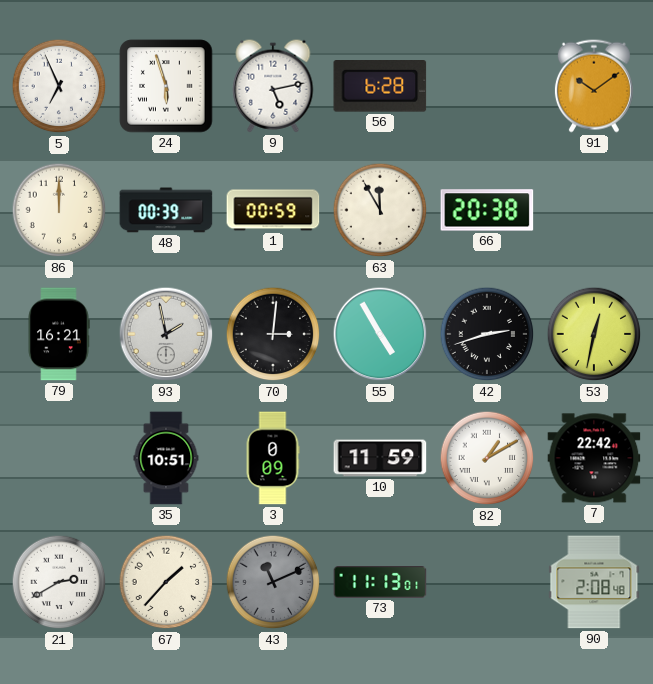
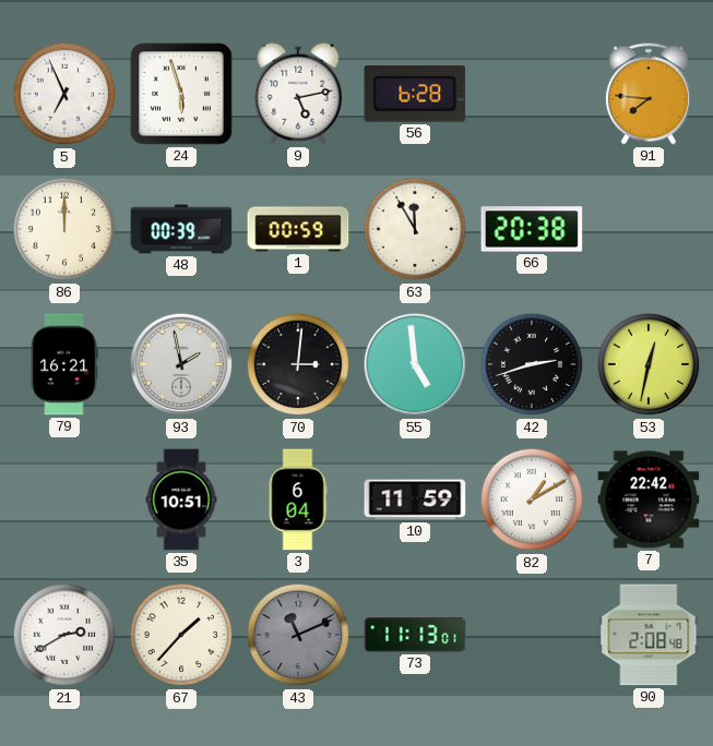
91: 10:09 -> 7:46 (649, 94)
55: 4:55 -> 4:59 (415, 364)
3: 0:09 -> 6:04 (298, 500)
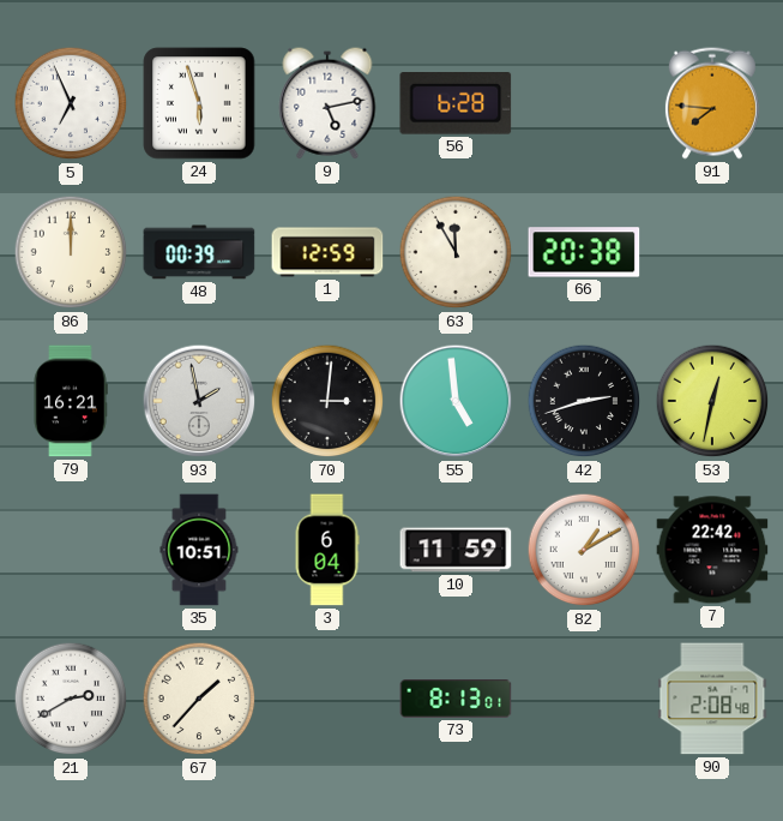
1: 00:59 -> 12:59 (327, 252)
43: 11:11 -> none (298, 635)
73: 11:13 -> 8:13 (456, 700)
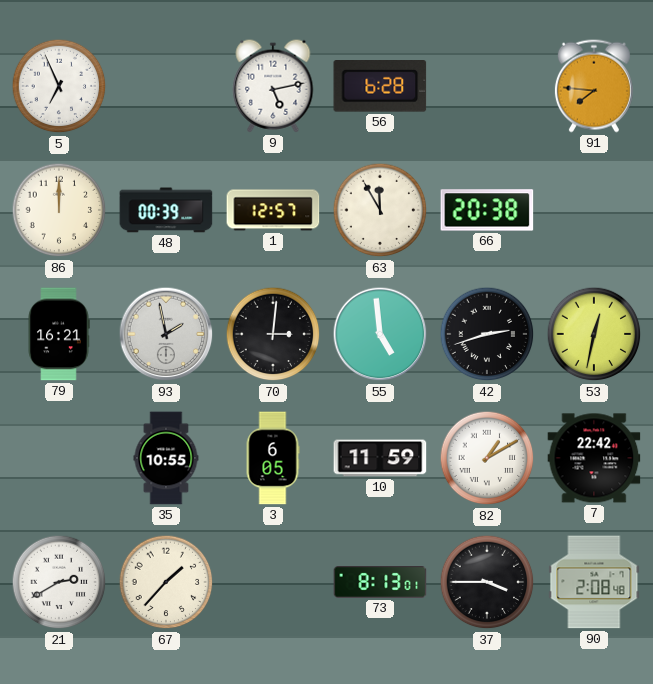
24: 5:57 -> none (199, 103)
1: 12:59 -> 12:57 (273, 210)
35: 10:51 -> 10:55 (166, 458)
3: 6:04 -> 6:05 (273, 458)
37: none -> 3:45 (487, 582)
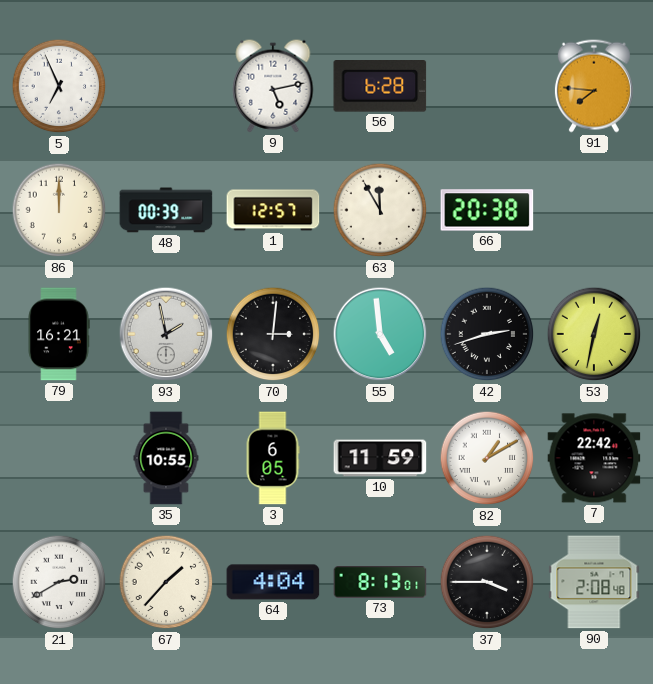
64: none -> 4:04 (273, 582)
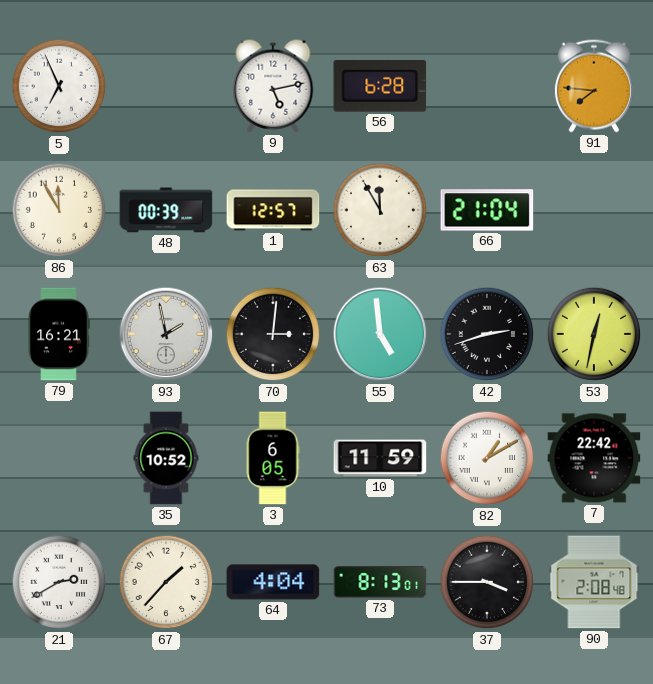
86: 12:00 -> 11:55 (59, 210)
66: 20:38 -> 21:04 (487, 210)
35: 10:55 -> 10:52 (166, 458)
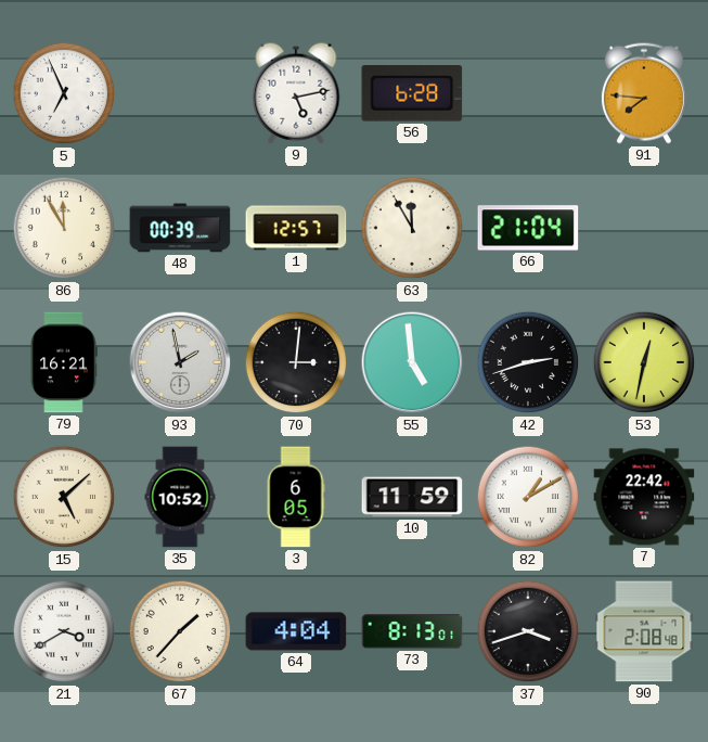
15: none -> 5:08 (64, 497)
21: 2:40 -> 3:40 (64, 631)
37: 3:45 -> 3:42 (528, 631)
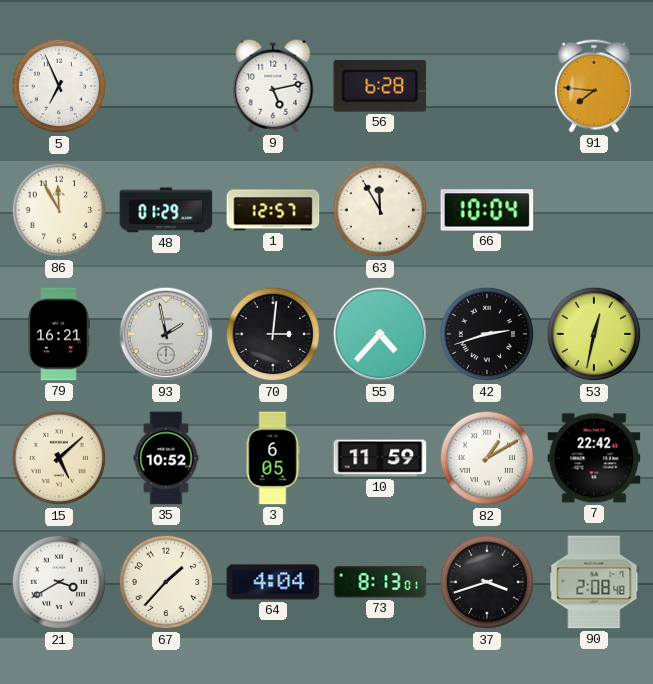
48: 00:39 -> 01:29 (166, 210)
66: 21:04 -> 10:04 (487, 210)
55: 4:59 -> 4:37 (380, 334)
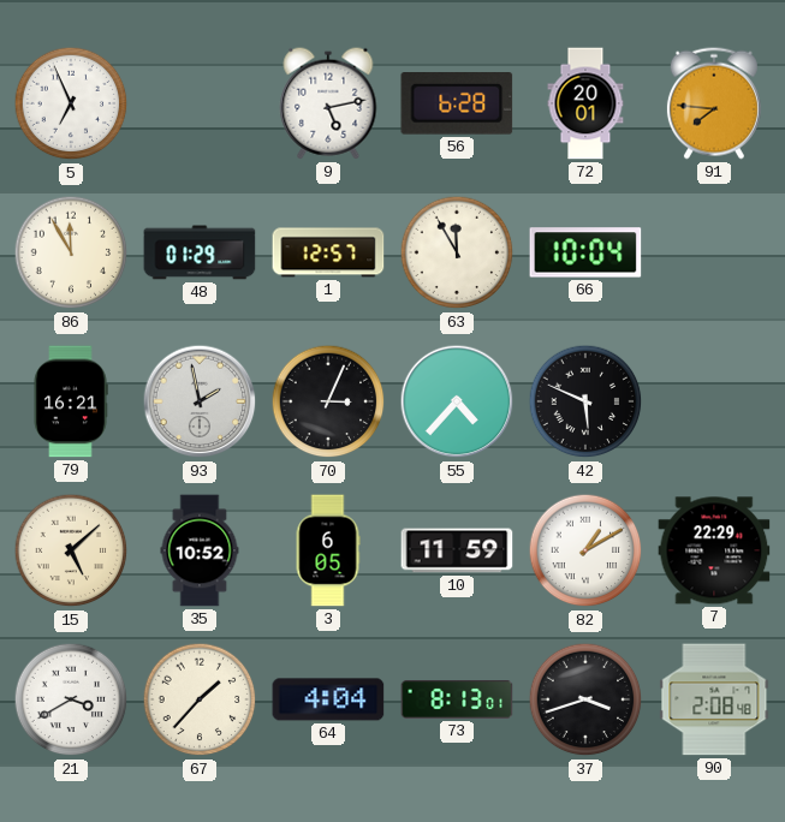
72: none -> 20:01 (585, 103)
70: 3:01 -> 3:04 (328, 401)
42: 2:42 -> 5:49 (585, 401)
53: 12:32 -> none (594, 334)
7: 22:42 -> 22:29 (714, 550)
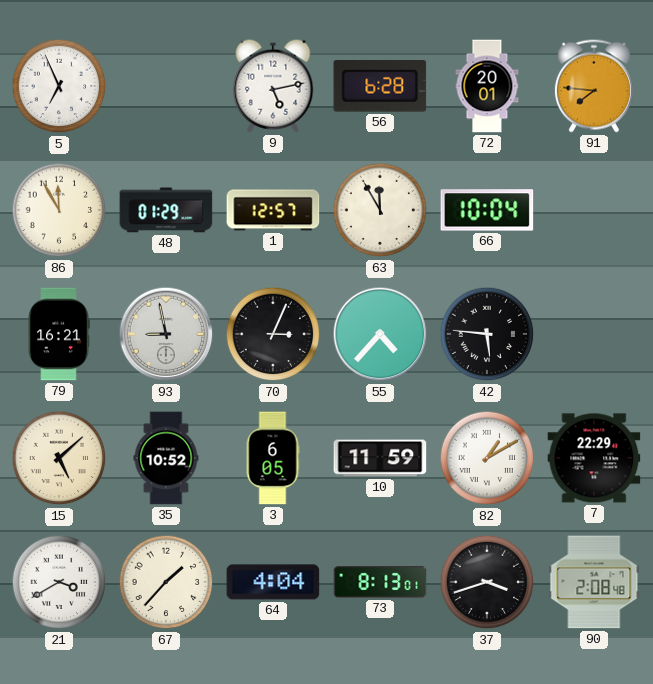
93: 1:58 -> 8:58 (166, 334)
42: 5:49 -> 5:46 (487, 334)
